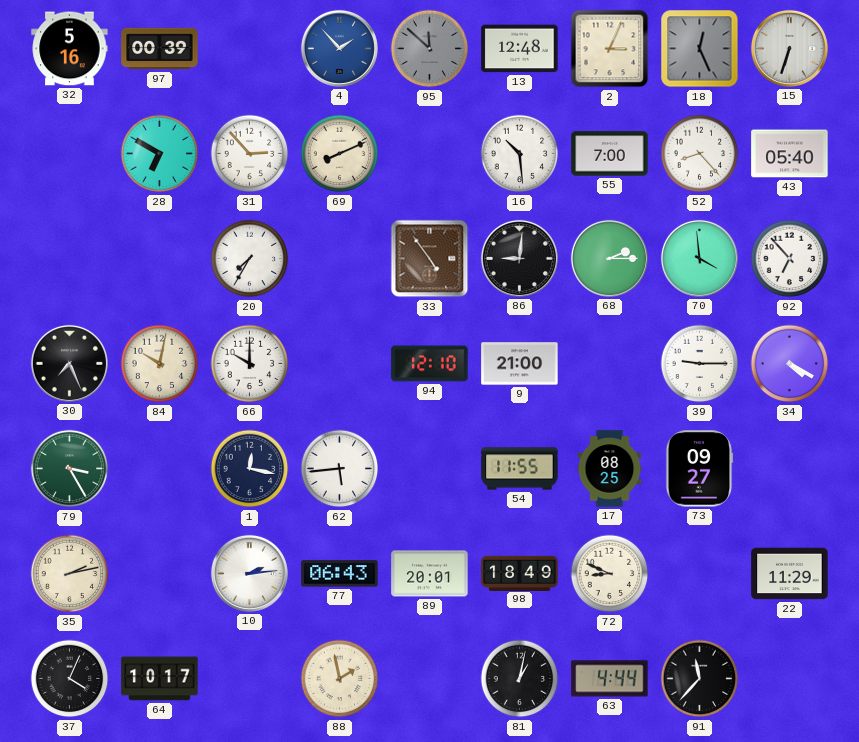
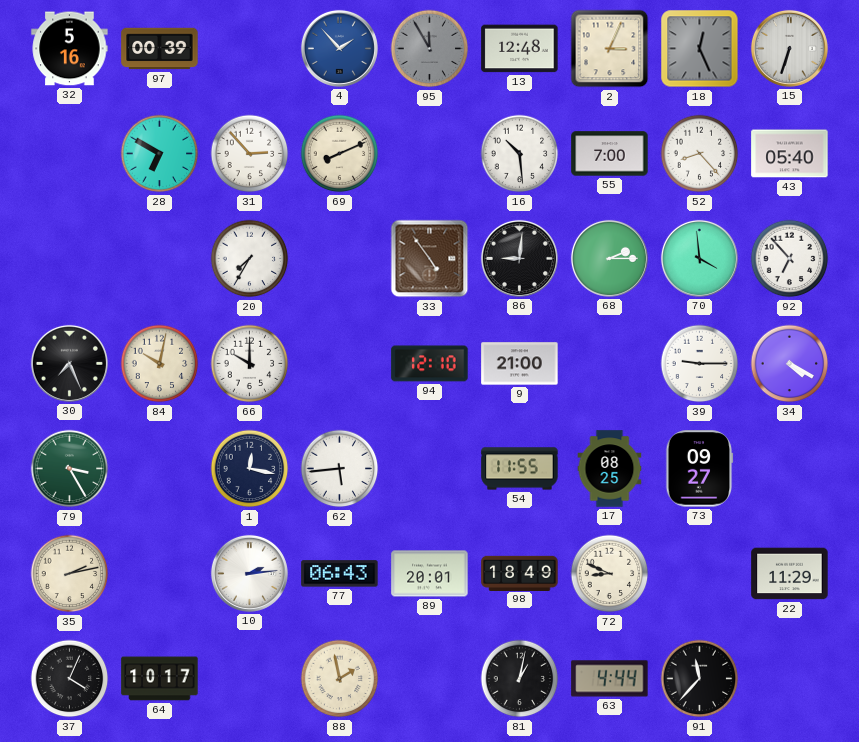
95: 11:52 -> 11:55 (430, 49)
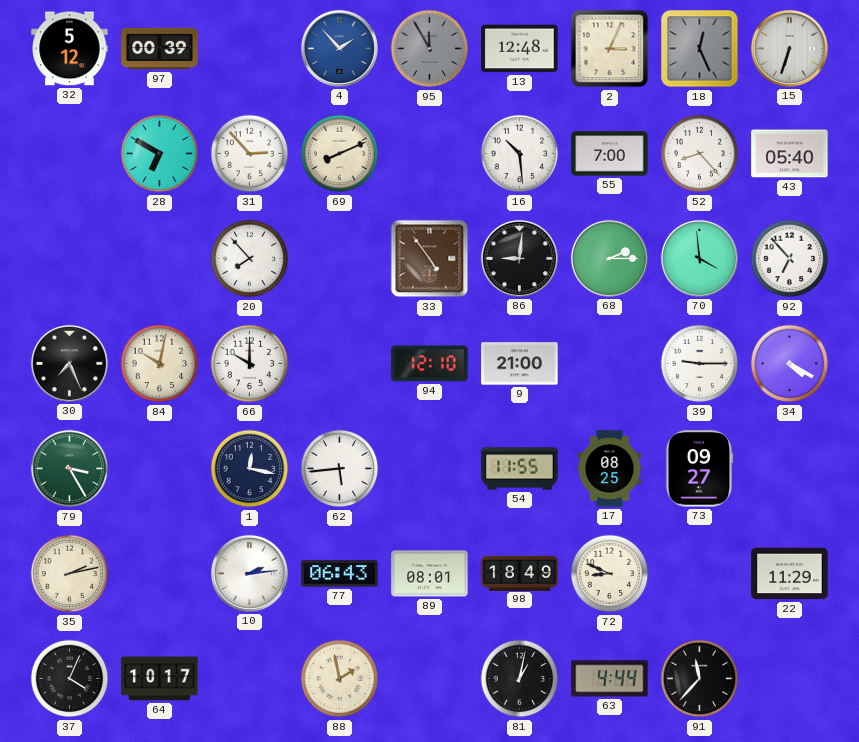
32: 5:16 -> 5:12 (70, 49)
20: 7:35 -> 7:53 (250, 259)
89: 20:01 -> 08:01 (430, 574)
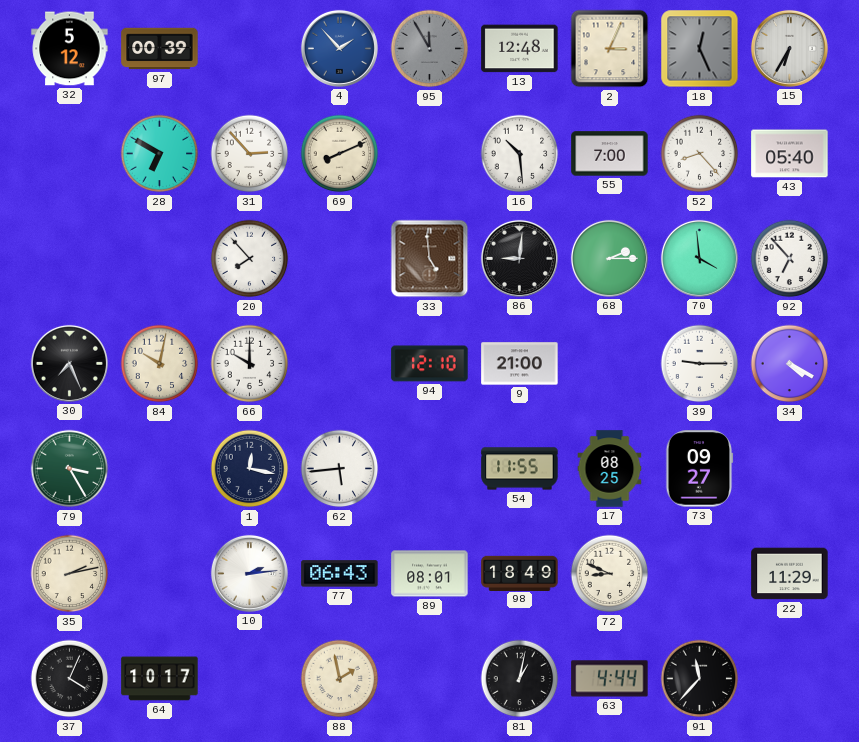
15: 6:33 -> 6:35 (789, 48)
33: 4:54 -> 4:59 (430, 259)
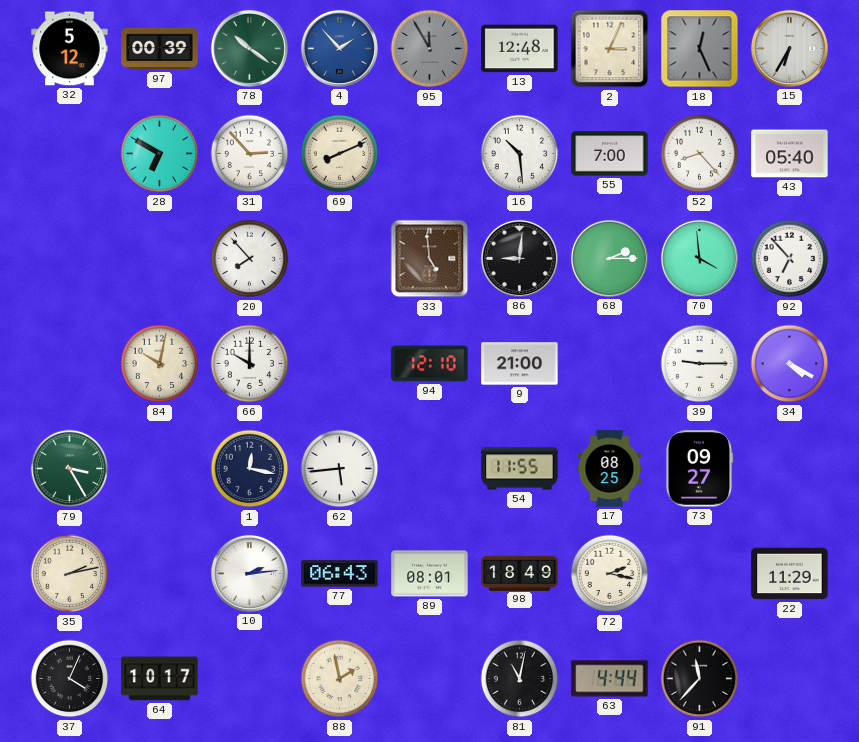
78: none -> 10:21 (249, 48)
30: 7:26 -> none (69, 363)
72: 8:49 -> 2:17 (610, 574)
81: 1:02 -> 11:02 (520, 679)
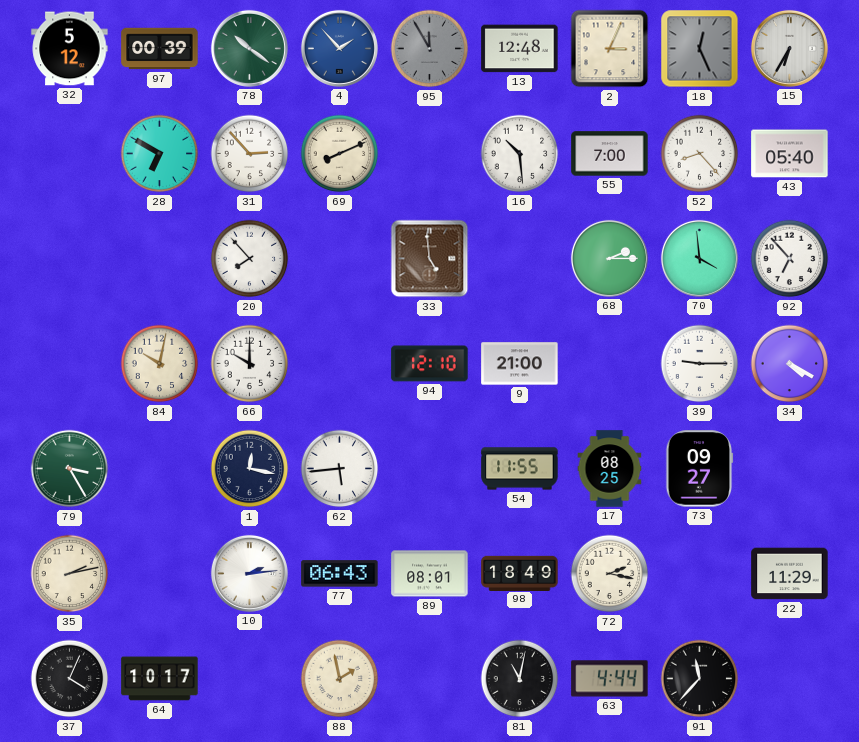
86: 9:01 -> none (519, 258)
